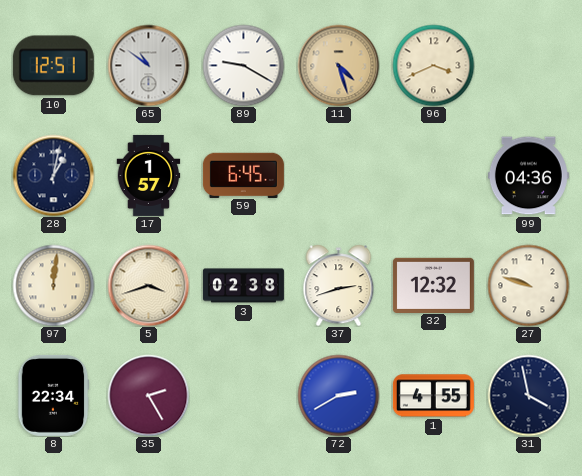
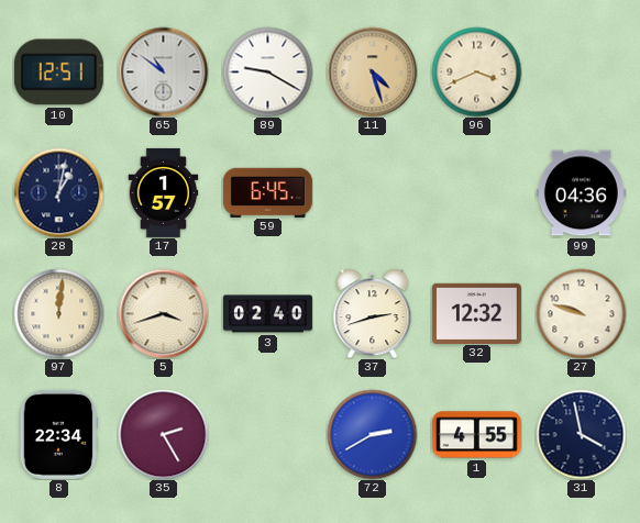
3: 02:38 -> 02:40 (267, 314)
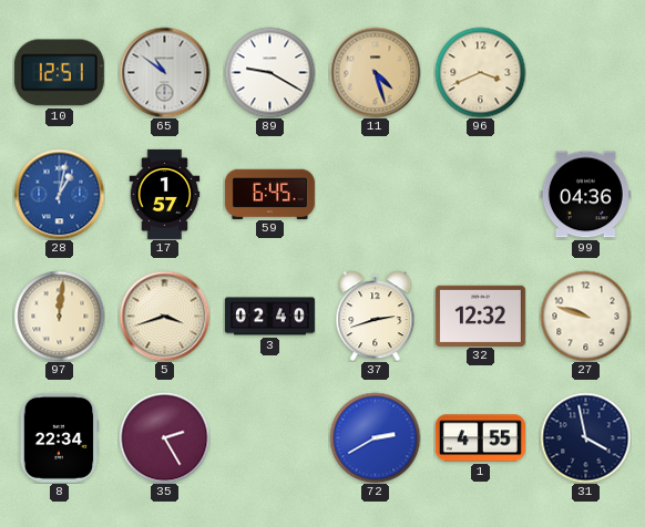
28 dial: navy -> blue (59, 194)
